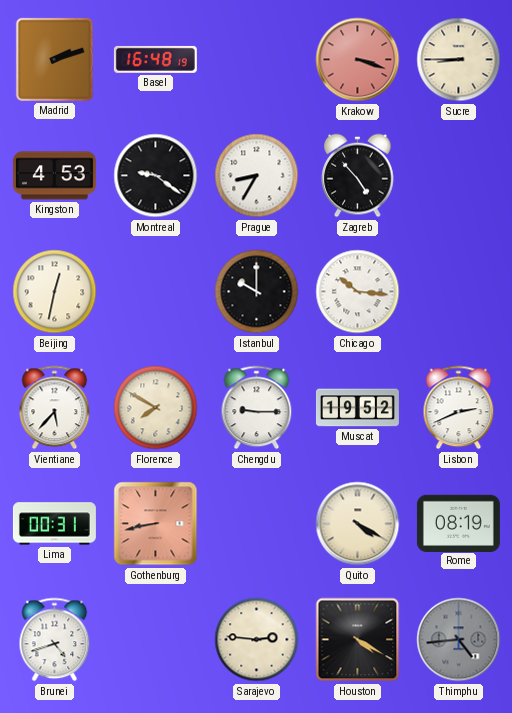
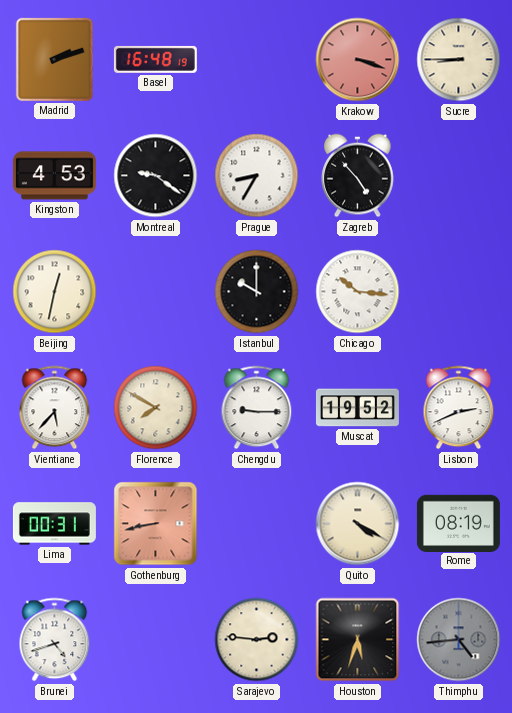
Houston: 4:20 -> 5:33 (358, 640)
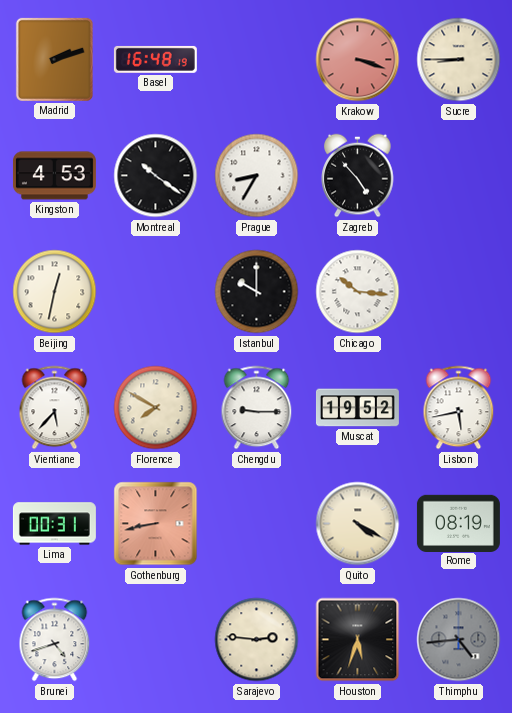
Montreal: 9:21 -> 10:21 (156, 176)
Lisbon: 2:41 -> 5:43 (459, 408)
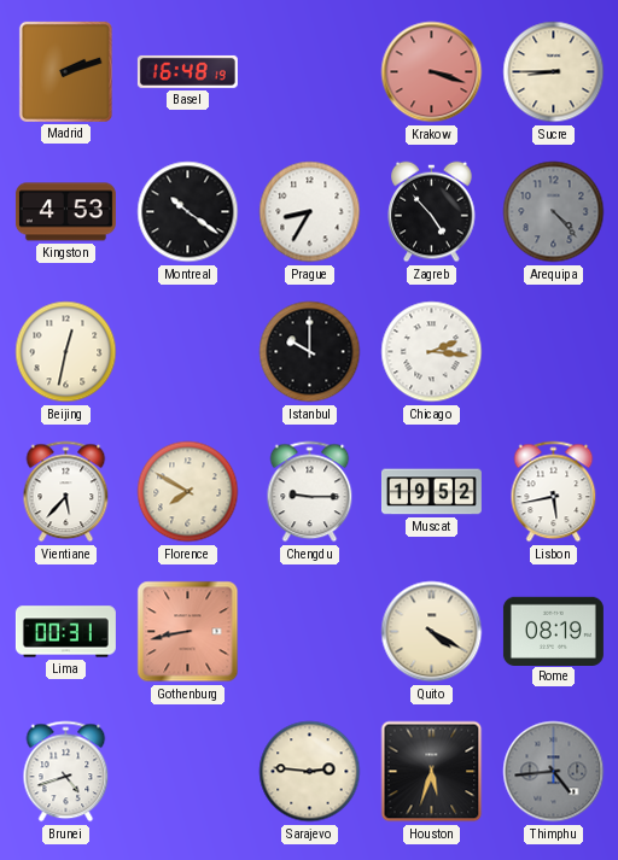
Arequipa: none -> 4:23 (554, 212)
Chicago: 10:16 -> 2:16 (432, 352)
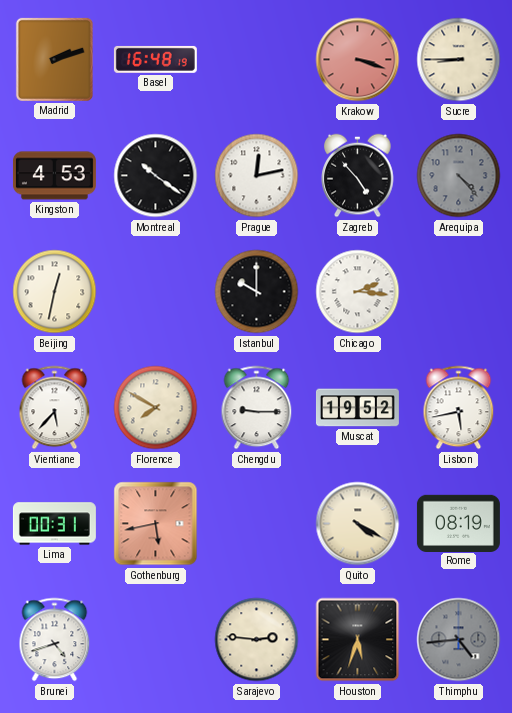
Prague: 8:35 -> 12:13 (257, 176)
Gothenburg: 8:43 -> 5:43 (156, 524)
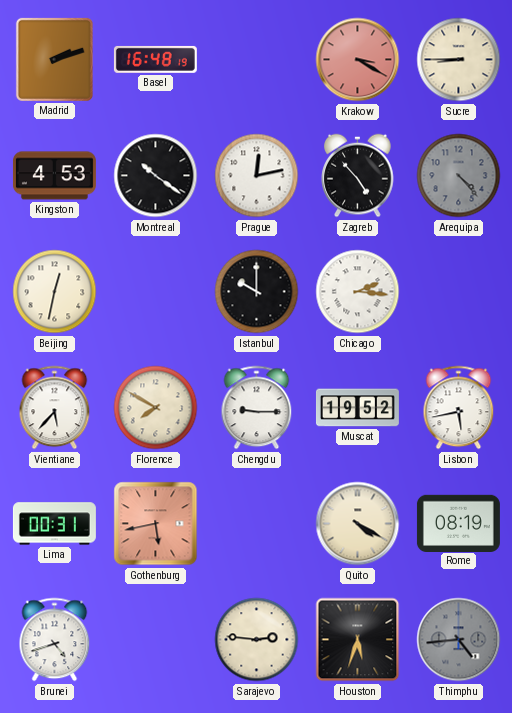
Krakow: 3:18 -> 3:20 (358, 60)
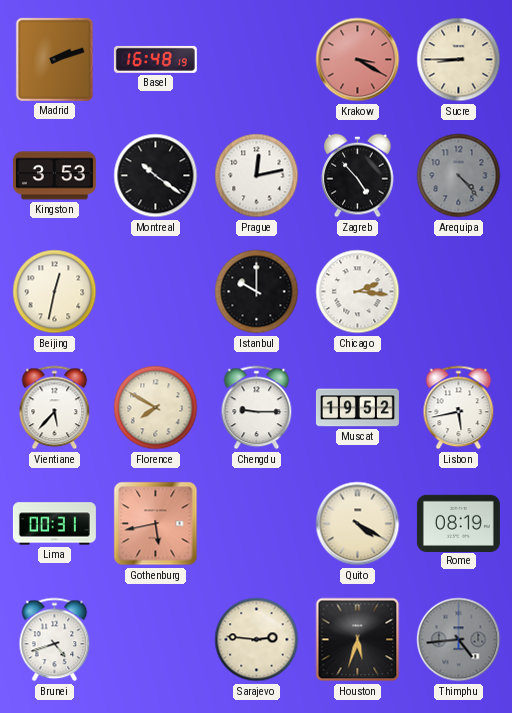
Kingston: 4:53 -> 3:53 (54, 176)
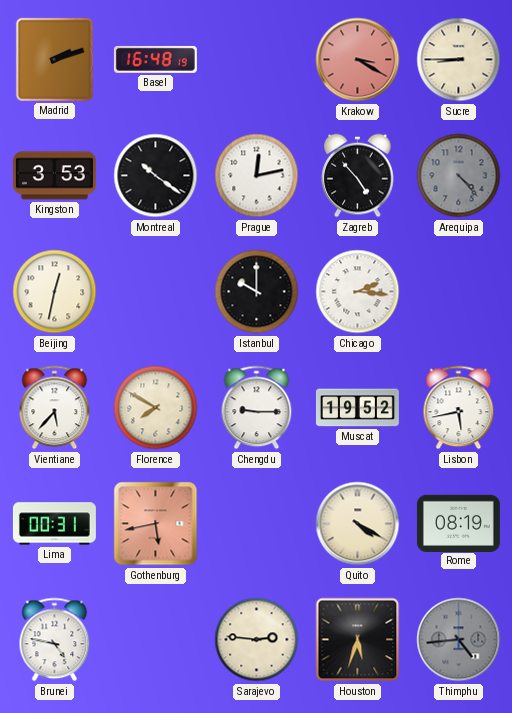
Brunei: 4:42 -> 4:47 (55, 640)
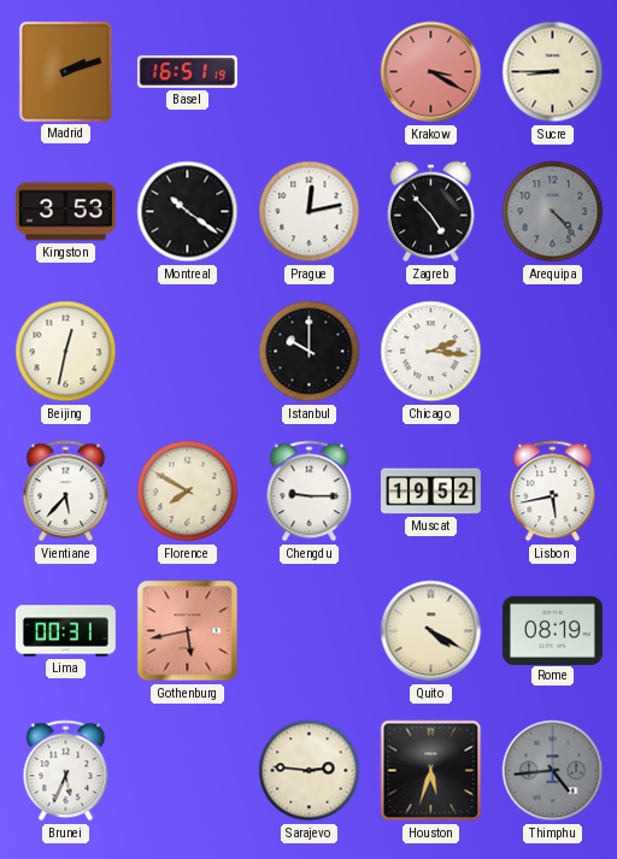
Basel: 16:48 -> 16:51 (187, 71)
Brunei: 4:47 -> 5:34 (66, 771)
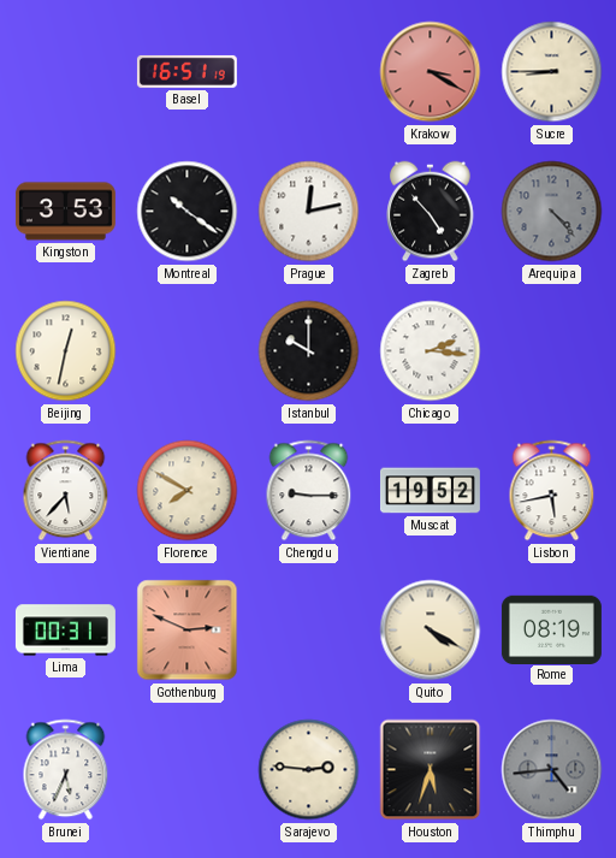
Madrid: 2:12 -> none (65, 71)
Gothenburg: 5:43 -> 2:49 (188, 631)
